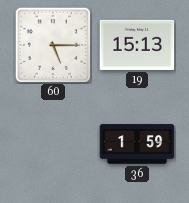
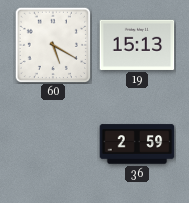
60: 5:15 -> 5:20 (52, 44)
36: 1:59 -> 2:59 (137, 144)
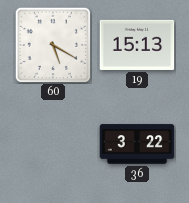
36: 2:59 -> 3:22 (137, 144)
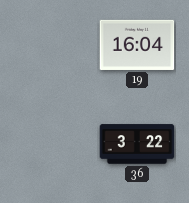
60: 5:20 -> none (52, 44)
19: 15:13 -> 16:04 (137, 45)
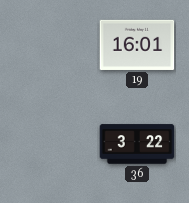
19: 16:04 -> 16:01 (137, 45)
